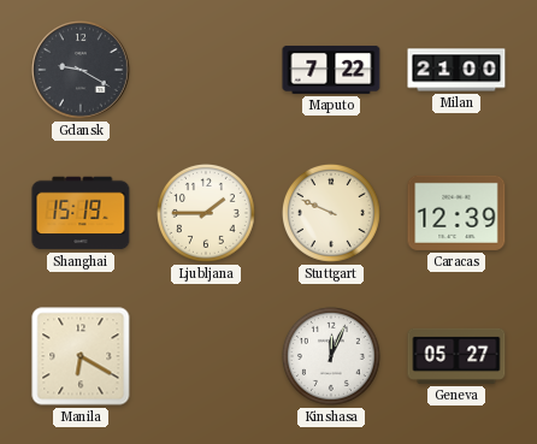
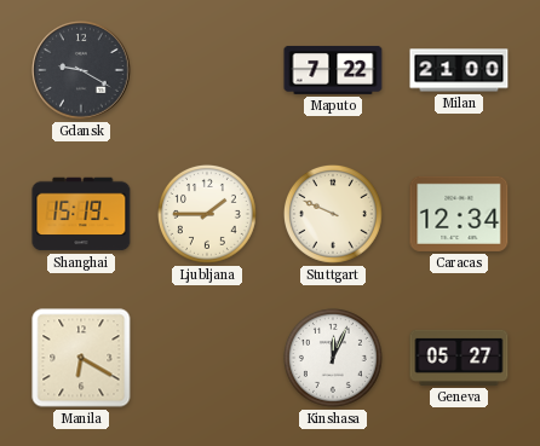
Caracas: 12:39 -> 12:34 (459, 214)
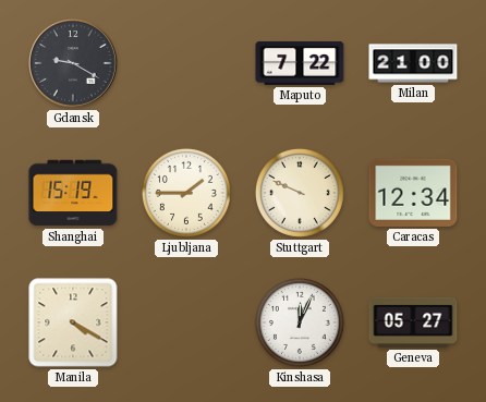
Manila: 6:20 -> 4:20 (73, 322)
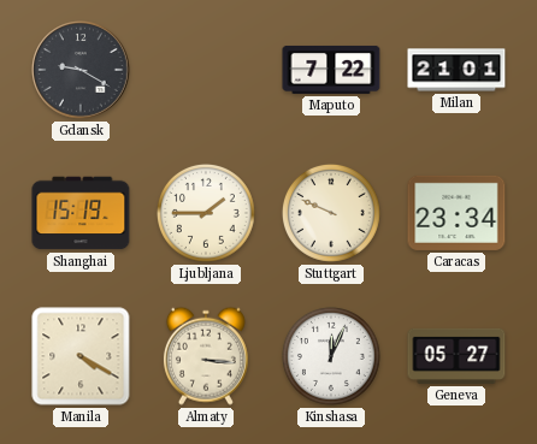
Milan: 21:00 -> 21:01 (456, 70)
Caracas: 12:34 -> 23:34 (456, 213)
Almaty: none -> 3:16 (206, 356)
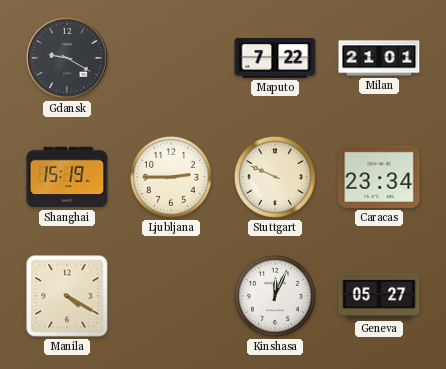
Ljubljana: 1:45 -> 2:45 (171, 177)
Almaty: 3:16 -> none (206, 356)
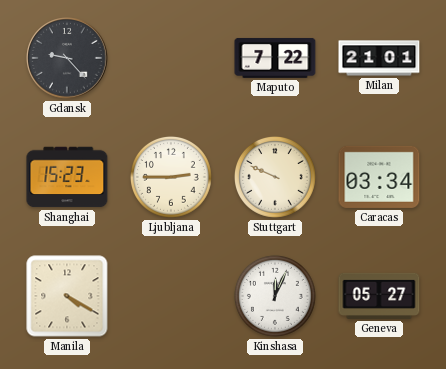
Gdansk: 9:20 -> 9:23 (67, 58)
Shanghai: 15:19 -> 15:23 (67, 177)
Caracas: 23:34 -> 03:34 (379, 177)
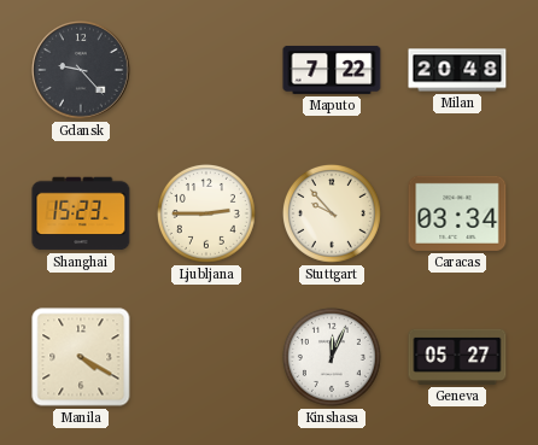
Milan: 21:01 -> 20:48 (457, 70)
Stuttgart: 9:49 -> 9:53 (332, 213)
